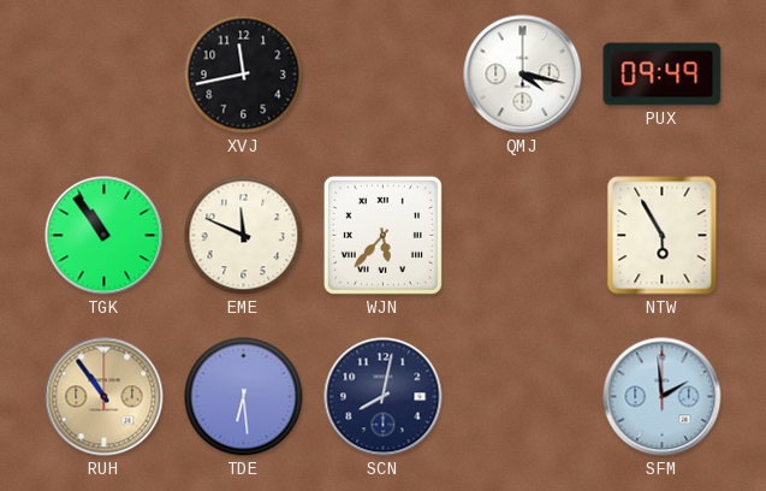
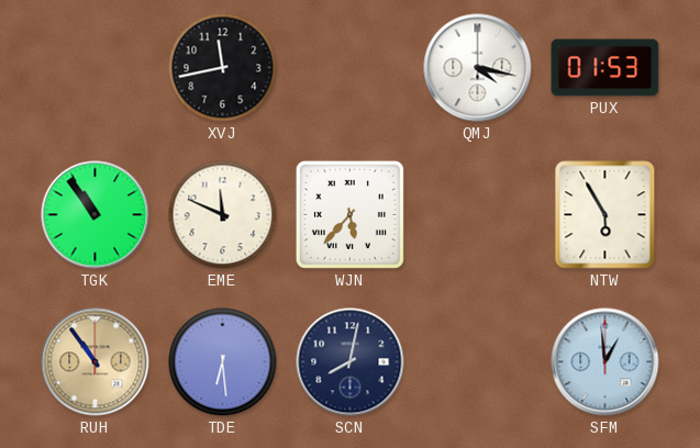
PUX: 09:49 -> 01:53 (605, 68)
SFM: 1:59 -> 12:59 (605, 362)
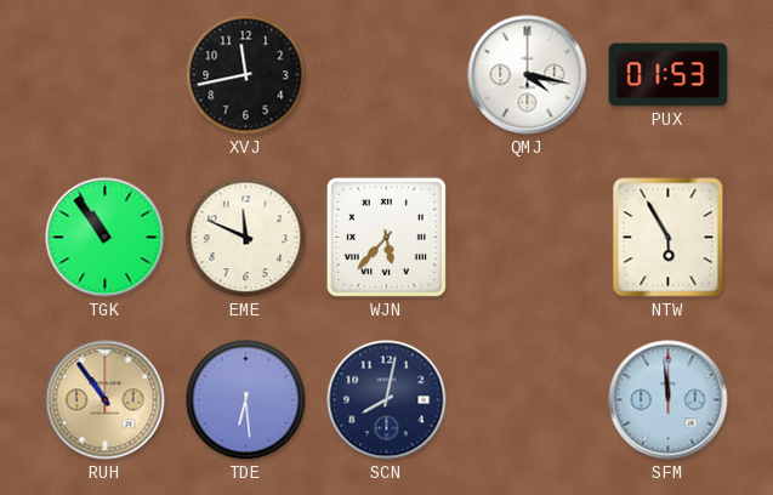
SFM: 12:59 -> 11:59 (669, 400)
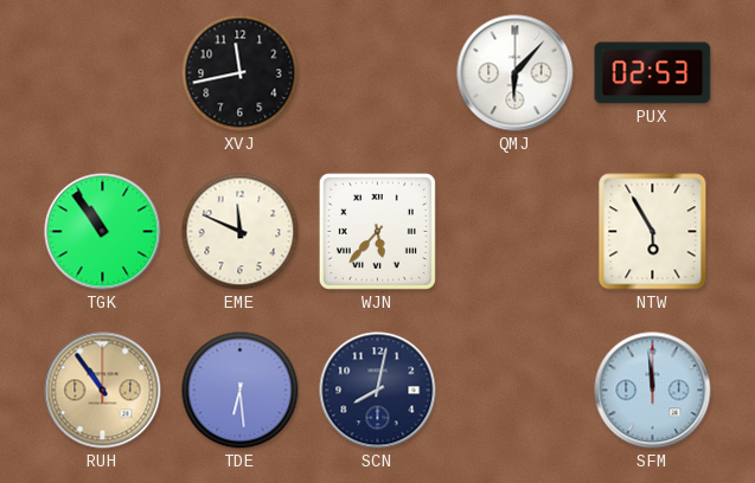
QMJ: 4:17 -> 6:07 (516, 73)
PUX: 01:53 -> 02:53 (653, 73)
